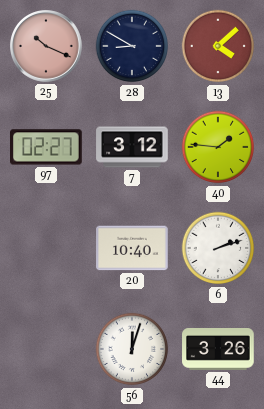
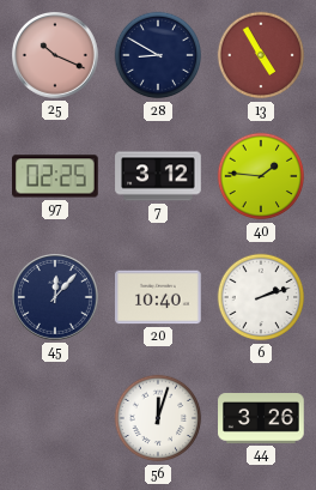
13: 4:08 -> 4:55 (261, 55)
97: 02:27 -> 02:25 (56, 176)
45: none -> 12:07 (56, 298)
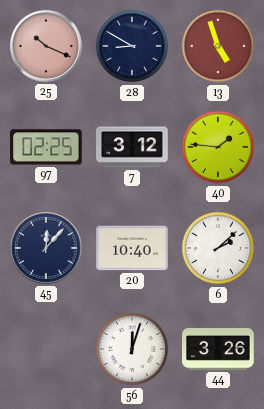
13: 4:55 -> 4:57 (218, 46)
6: 2:12 -> 2:08 (218, 248)
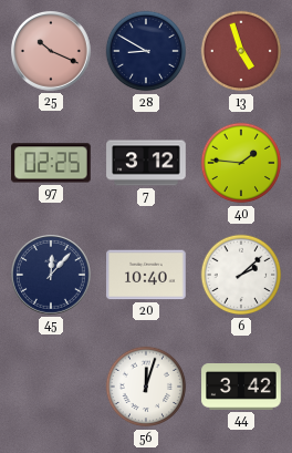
44: 3:26 -> 3:42 (241, 388)
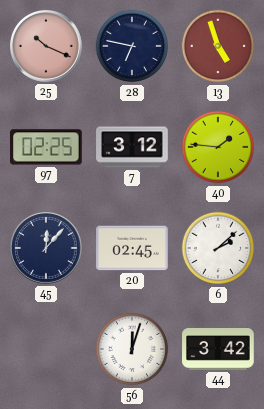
28: 8:50 -> 6:47 (132, 46)
20: 10:40 -> 02:45 (132, 248)
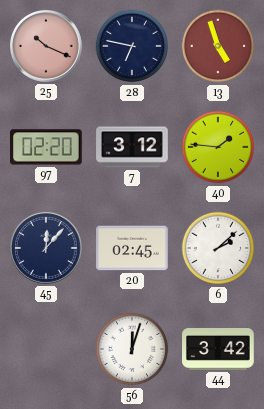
97: 02:25 -> 02:20 (47, 147)
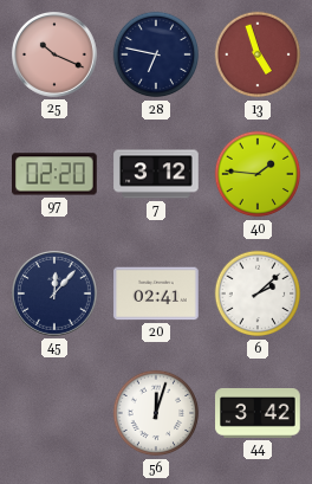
20: 02:45 -> 02:41 (156, 293)
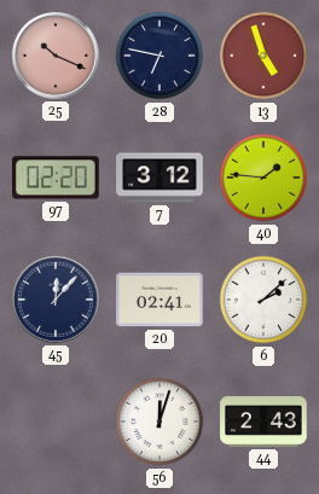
44: 3:42 -> 2:43 (263, 423)
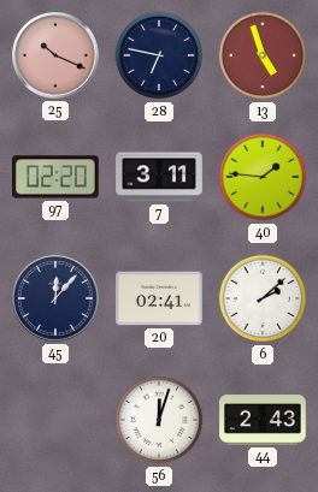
7: 3:12 -> 3:11 (159, 177)
